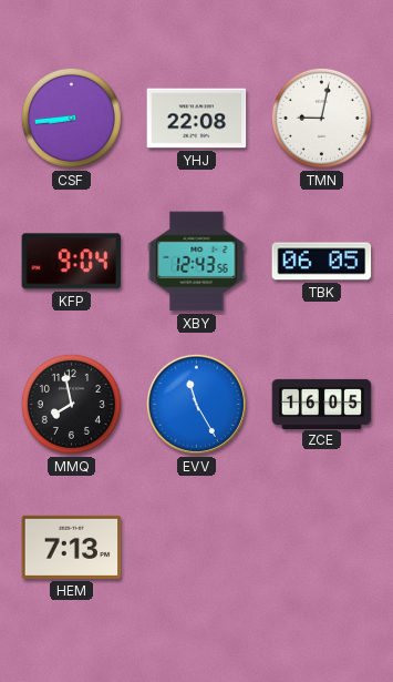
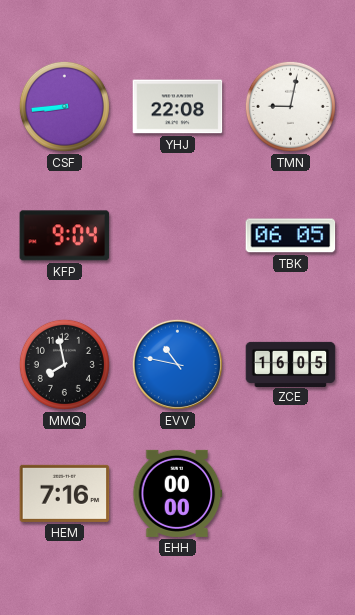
XBY: 12:43 -> none (197, 262)
EVV: 11:25 -> 10:47 (177, 364)
HEM: 7:13 -> 7:16 (65, 493)
EHH: none -> 00:00 (178, 493)
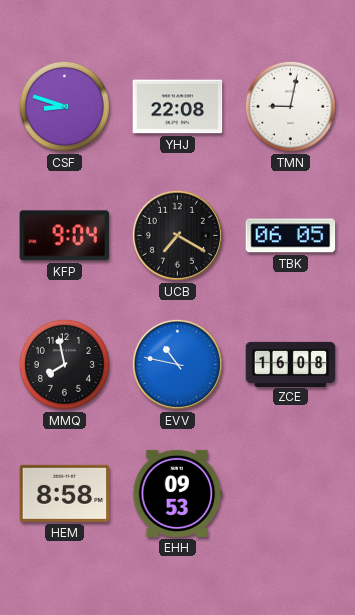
CSF: 8:44 -> 8:48 (64, 106)
UCB: none -> 7:20 (177, 235)
ZCE: 16:05 -> 16:08 (291, 364)
HEM: 7:16 -> 8:58 (65, 493)
EHH: 00:00 -> 09:53 (178, 493)
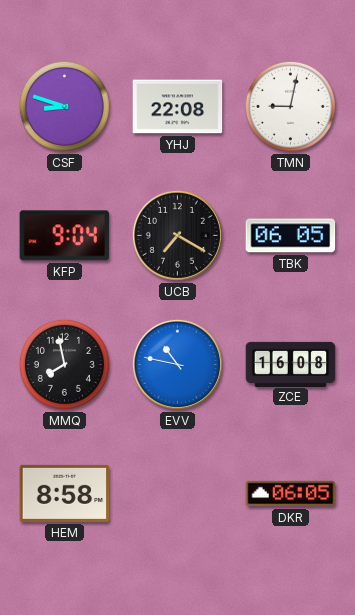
EHH: 09:53 -> none (178, 493)
DKR: none -> 06:05 (291, 494)
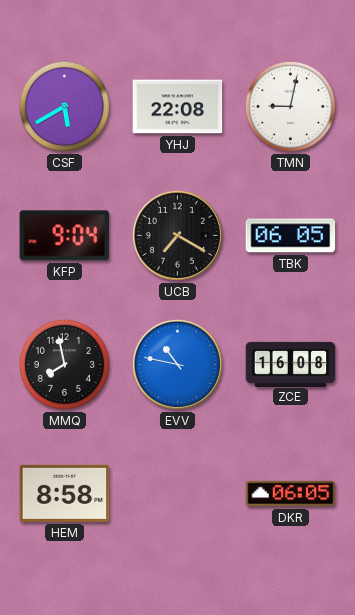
CSF: 8:48 -> 5:40 (64, 106)
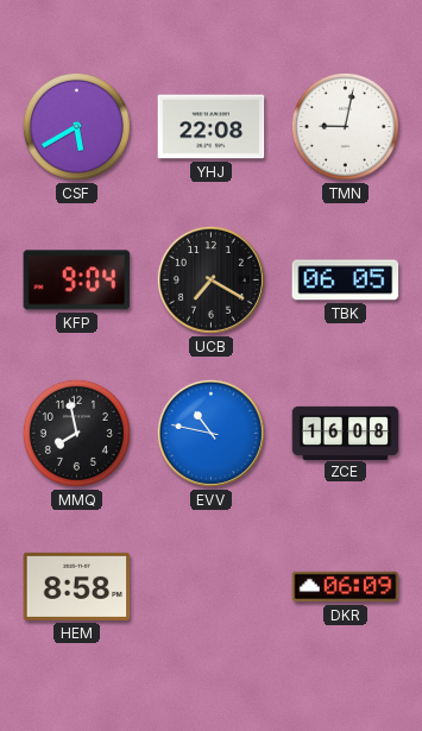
DKR: 06:05 -> 06:09 (346, 587)
